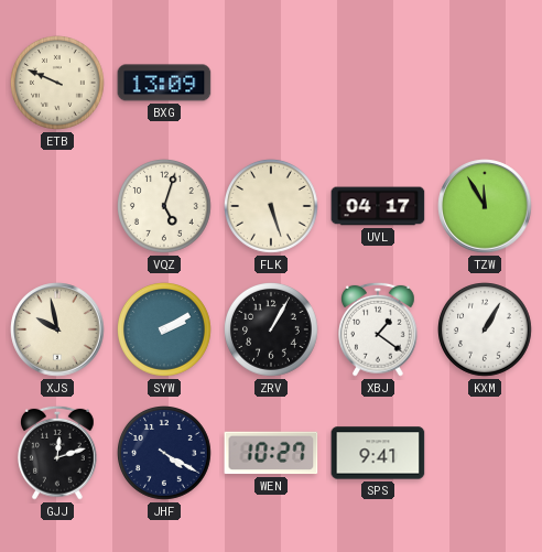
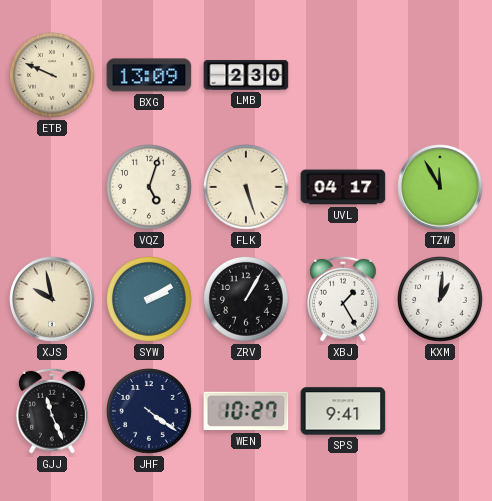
LMB: none -> 2:30 (246, 75)
XBJ: 1:21 -> 1:25 (344, 299)
KXM: 1:05 -> 1:01 (441, 300)
GJJ: 12:12 -> 11:26 (53, 411)
JHF: 4:20 -> 4:21 (150, 412)
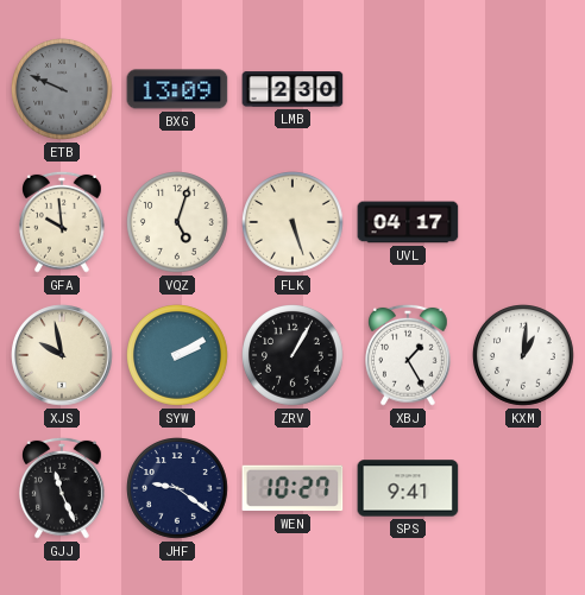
ETB dial: cream -> grey (63, 90)
GFA: none -> 9:59 (63, 222)
TZW: 11:55 -> none (440, 187)
JHF: 4:21 -> 9:21 (178, 489)
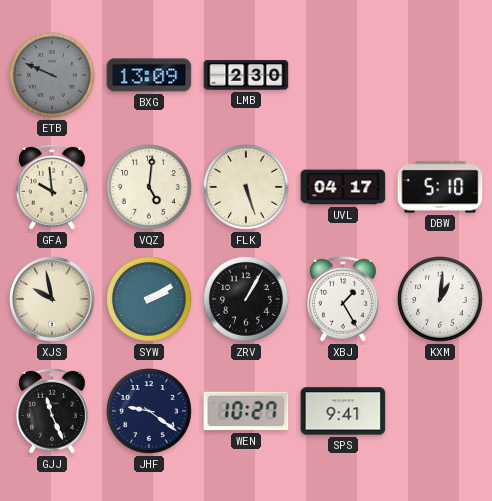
VQZ: 5:03 -> 5:01 (150, 188)
DBW: none -> 5:10 (440, 187)
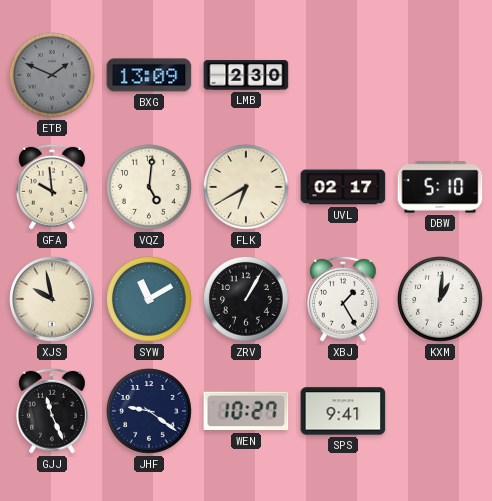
ETB: 9:49 -> 1:49 (53, 76)
FLK: 5:27 -> 6:40 (247, 188)
UVL: 04:17 -> 02:17 (343, 187)
SYW: 2:10 -> 11:10 (150, 300)
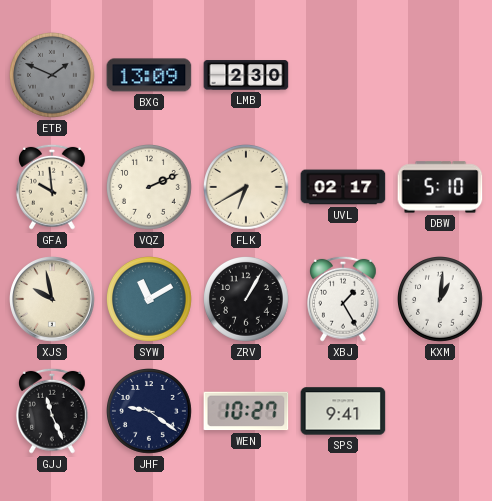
VQZ: 5:01 -> 2:11 (150, 188)
